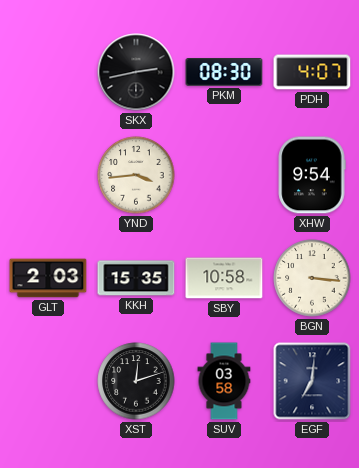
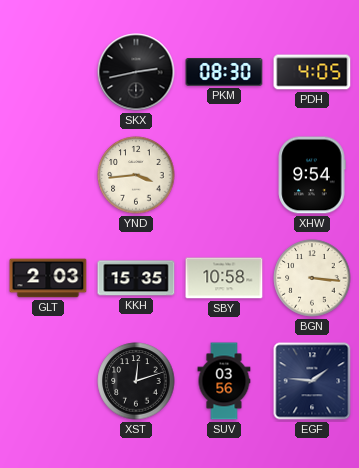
PDH: 4:07 -> 4:05 (312, 72)
SUV: 03:58 -> 03:56 (224, 381)
EGF: 7:01 -> 1:46 (312, 381)
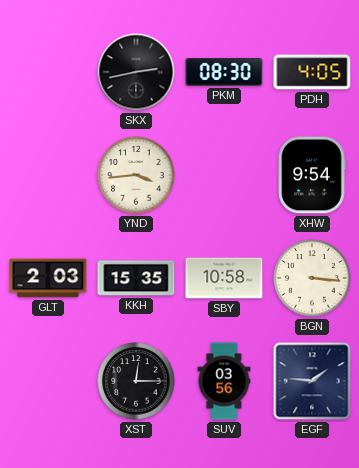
XST: 12:12 -> 12:15 (136, 381)
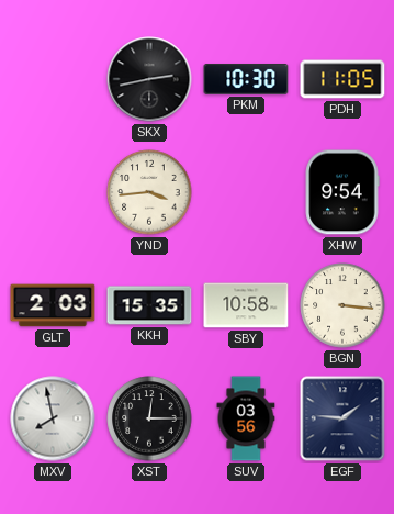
PKM: 08:30 -> 10:30 (246, 80)
PDH: 4:05 -> 11:05 (342, 79)
MXV: none -> 7:58 (53, 418)
